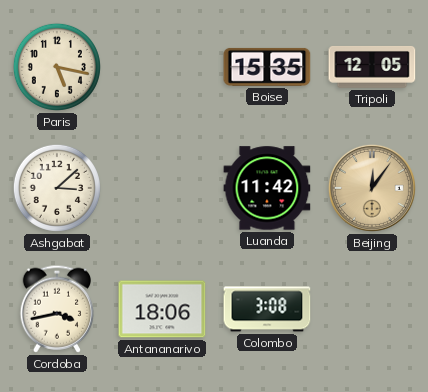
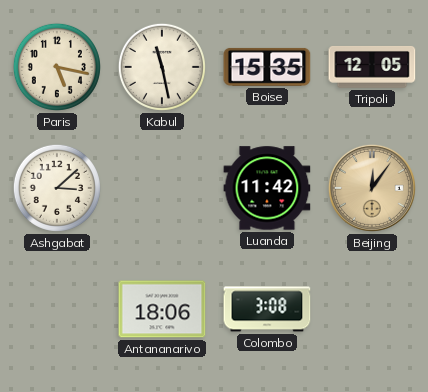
Kabul: none -> 11:28 (162, 67)
Cordoba: 3:43 -> none (57, 309)
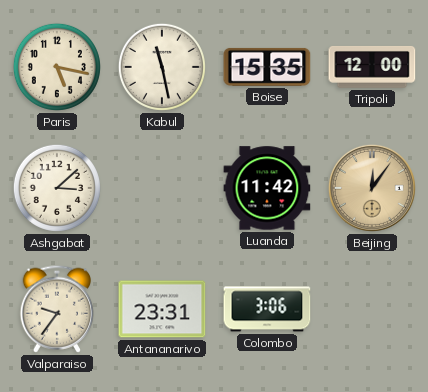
Tripoli: 12:05 -> 12:00 (372, 67)
Valparaiso: none -> 9:36 (57, 309)
Antananarivo: 18:06 -> 23:31 (162, 309)
Colombo: 3:08 -> 3:06 (267, 309)
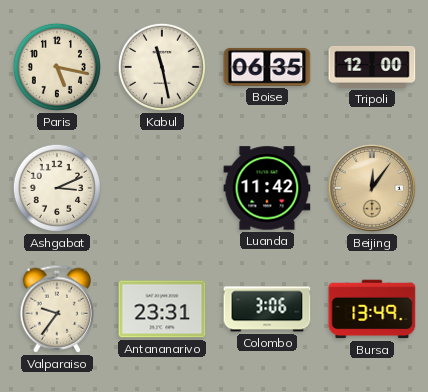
Boise: 15:35 -> 06:35 (267, 67)
Ashgabat: 3:08 -> 3:11 (57, 188)
Bursa: none -> 13:49 (372, 309)
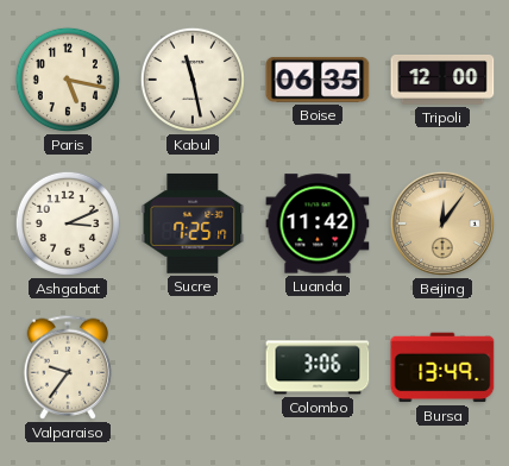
Sucre: none -> 7:25 (193, 223)
Antananarivo: 23:31 -> none (162, 309)
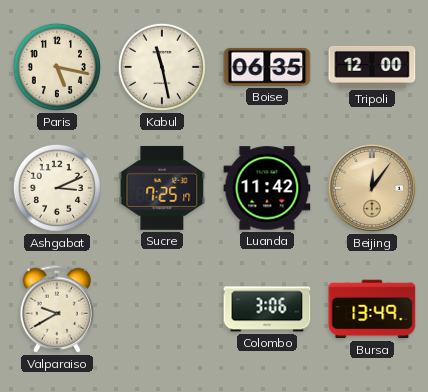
Valparaiso: 9:36 -> 9:40 (57, 309)
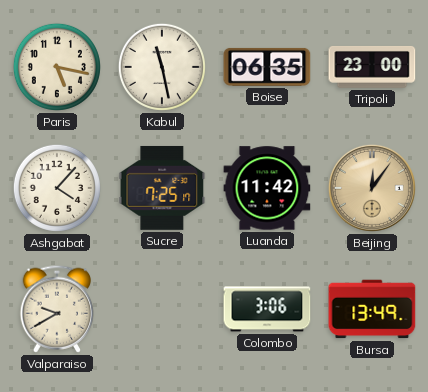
Tripoli: 12:00 -> 23:00 (372, 67)
Ashgabat: 3:11 -> 4:07 (57, 188)
